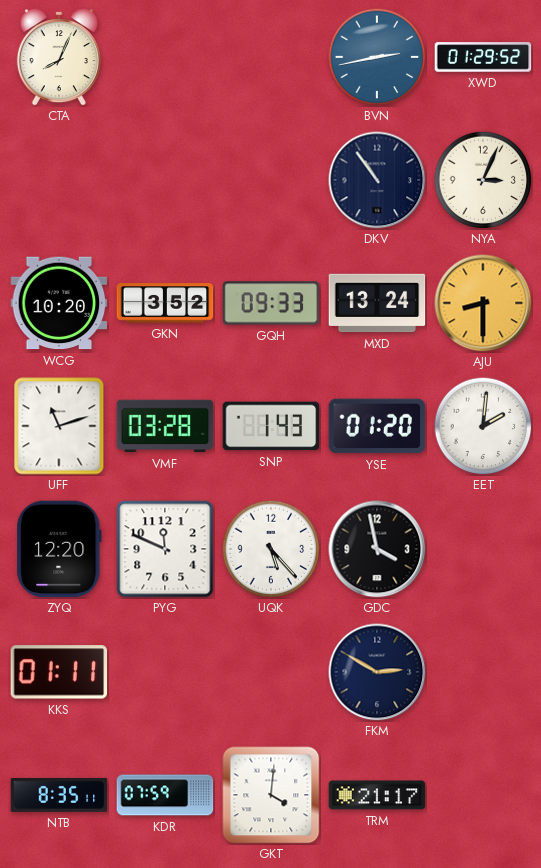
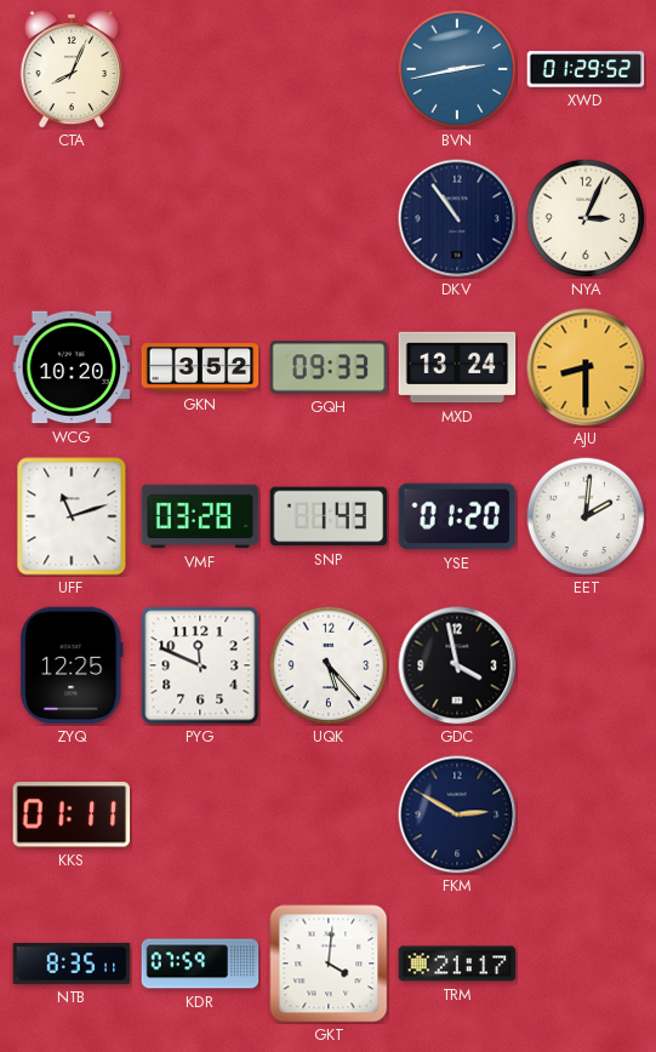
ZYQ: 12:20 -> 12:25 (72, 665)
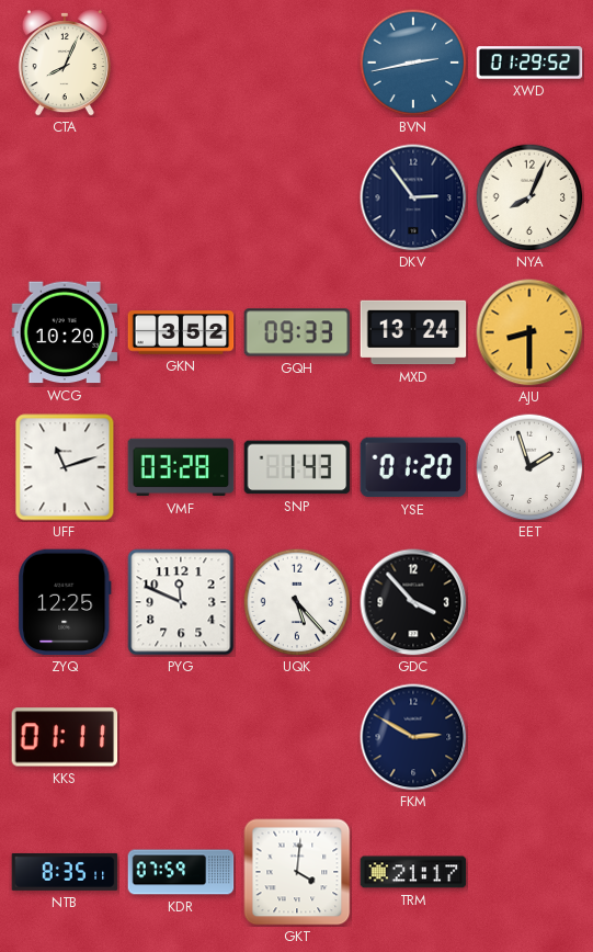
DKV: 10:54 -> 2:54 (413, 197)
NYA: 3:04 -> 8:04 (529, 197)
EET: 2:01 -> 1:57 (529, 467)
GDC: 3:58 -> 3:53 (413, 602)
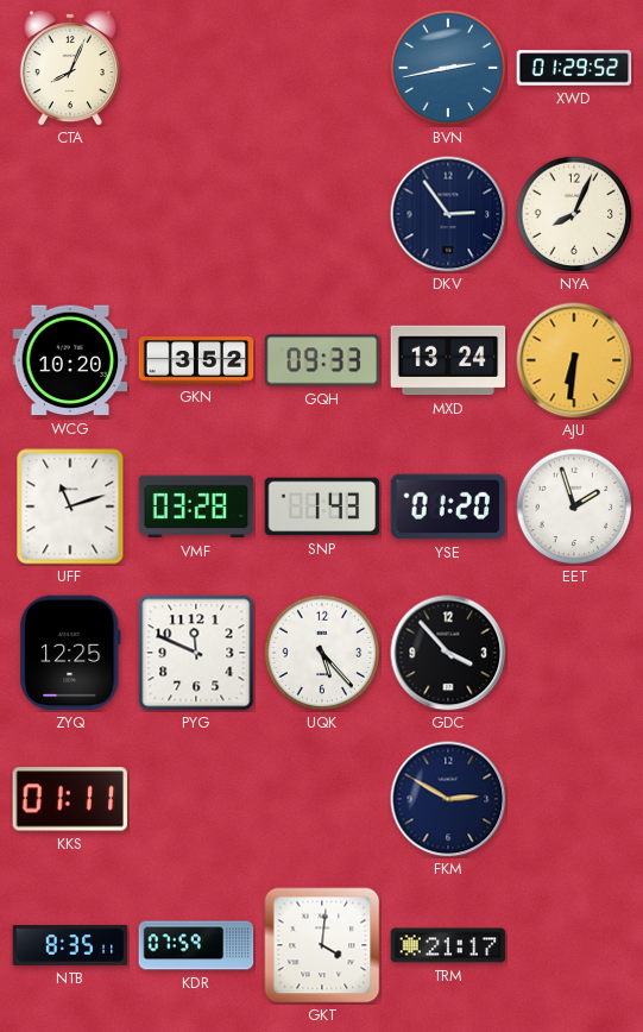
AJU: 8:30 -> 6:31 (574, 360)
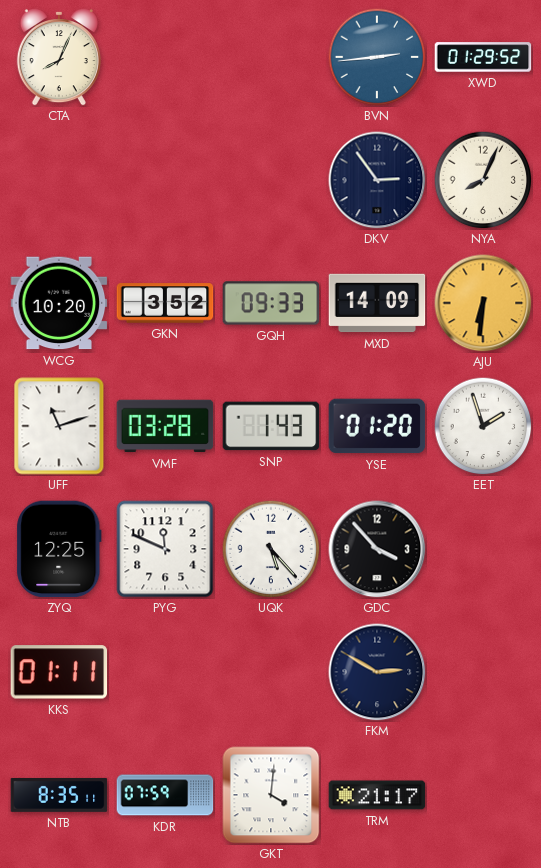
BVN: 2:43 -> 2:44 (377, 57)
MXD: 13:24 -> 14:09 (377, 303)
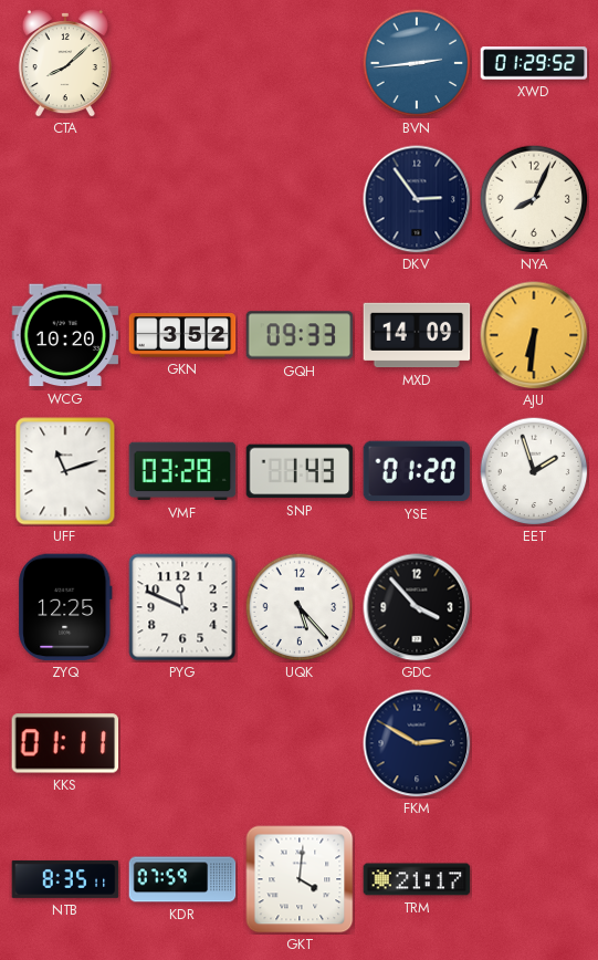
CTA: 8:04 -> 8:08 (65, 63)
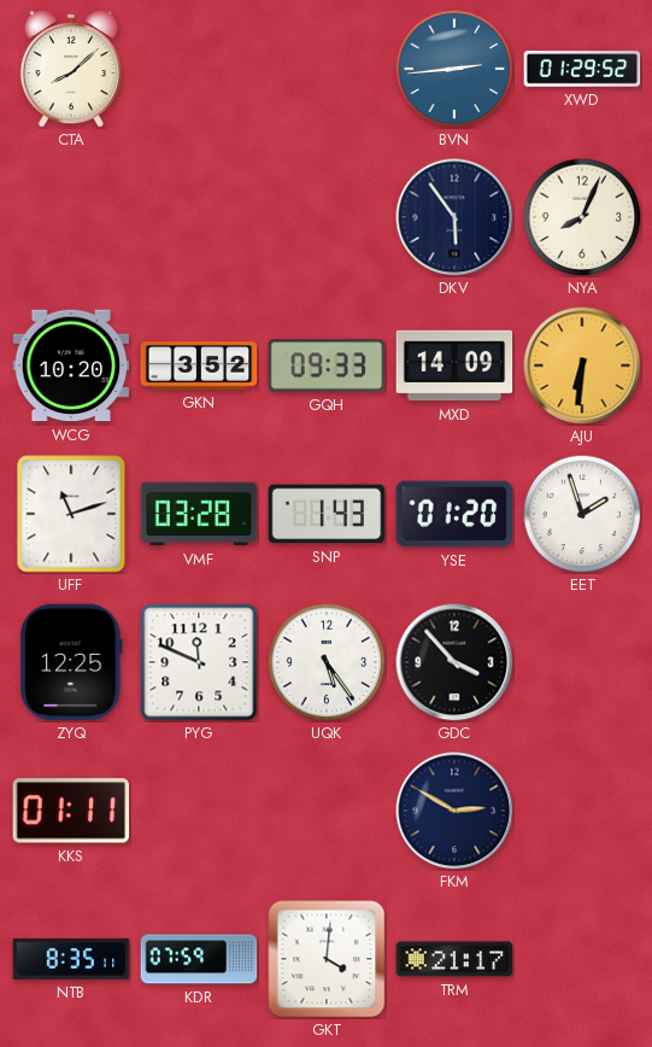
DKV: 2:54 -> 5:54 (454, 217)
UQK: 5:23 -> 5:24 (327, 662)
